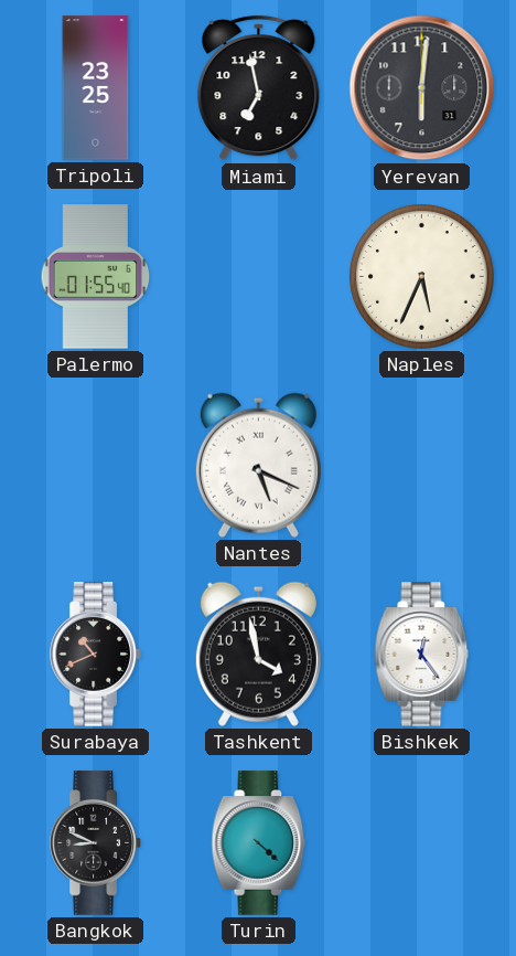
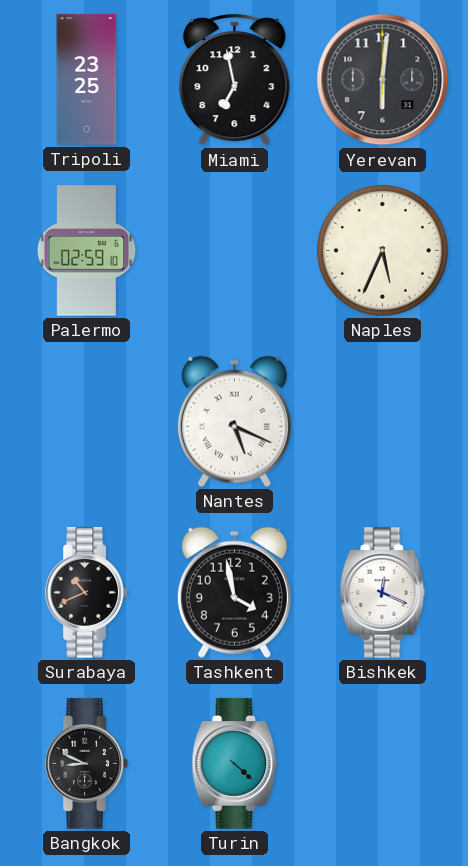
Palermo: 01:55 -> 02:59 (87, 251)
Bishkek: 12:24 -> 12:19 (383, 593)
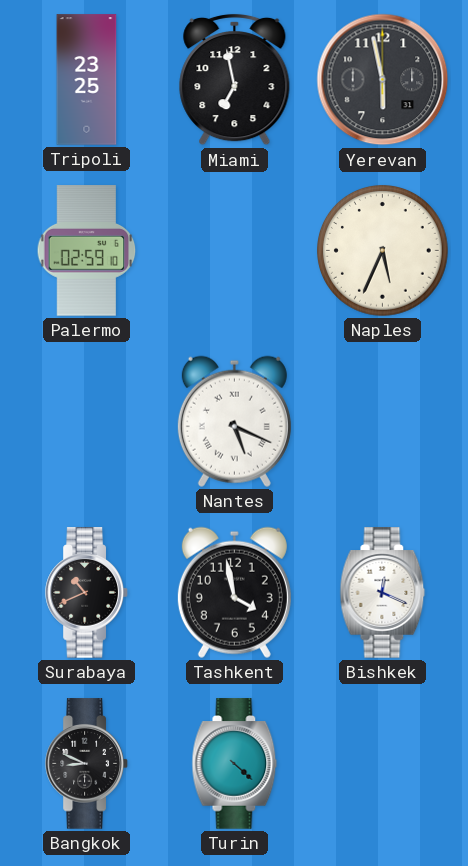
Yerevan: 6:01 -> 5:58 (383, 80)
